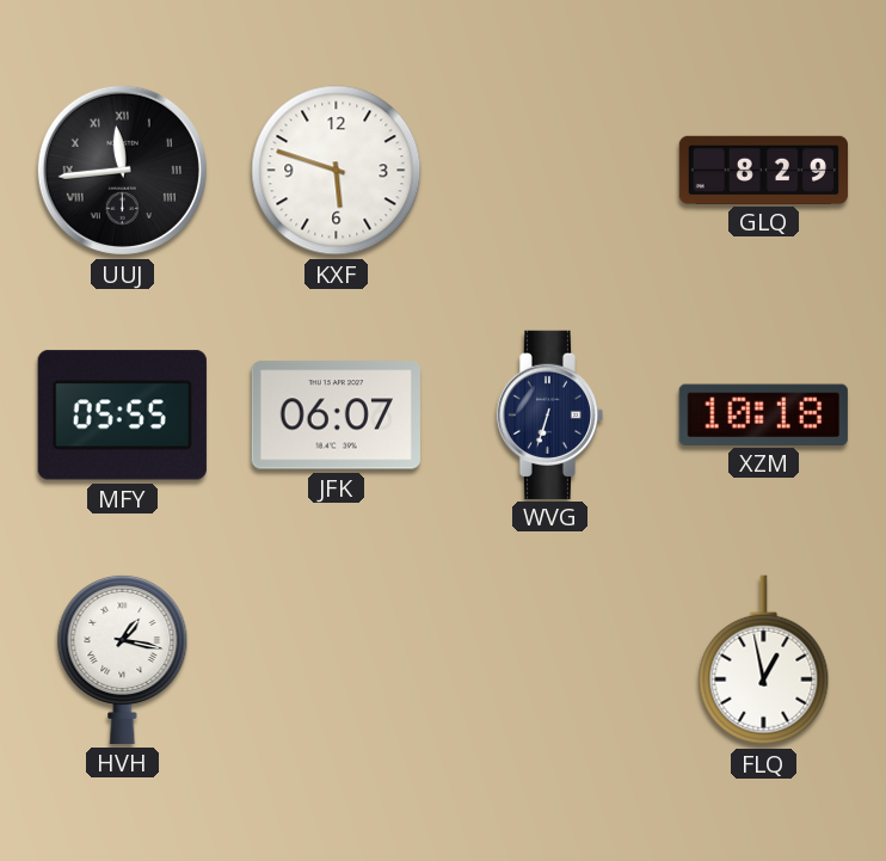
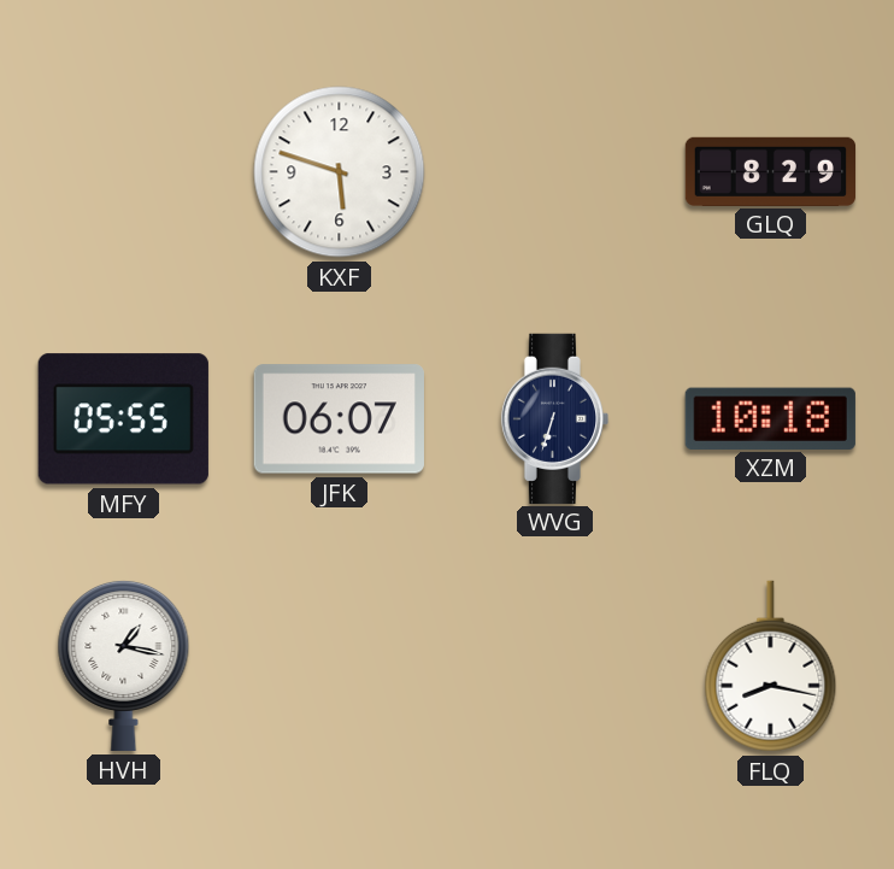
UUJ: 11:44 -> none (122, 170)
FLQ: 12:58 -> 8:17 (771, 667)
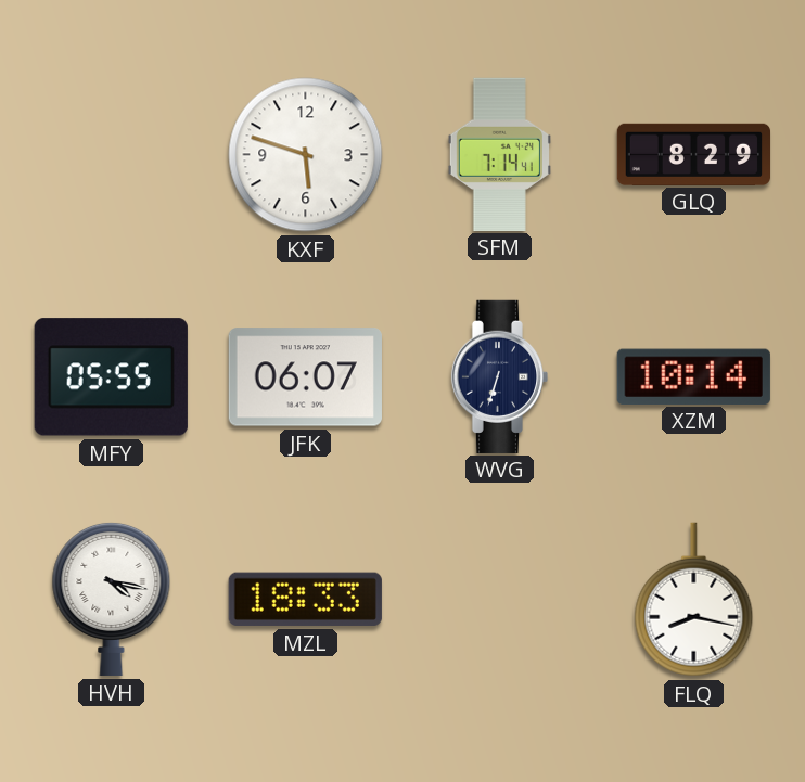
SFM: none -> 7:14 (499, 154)
XZM: 10:18 -> 10:14 (693, 376)
HVH: 1:17 -> 4:17 (112, 599)
MZL: none -> 18:33 (305, 599)
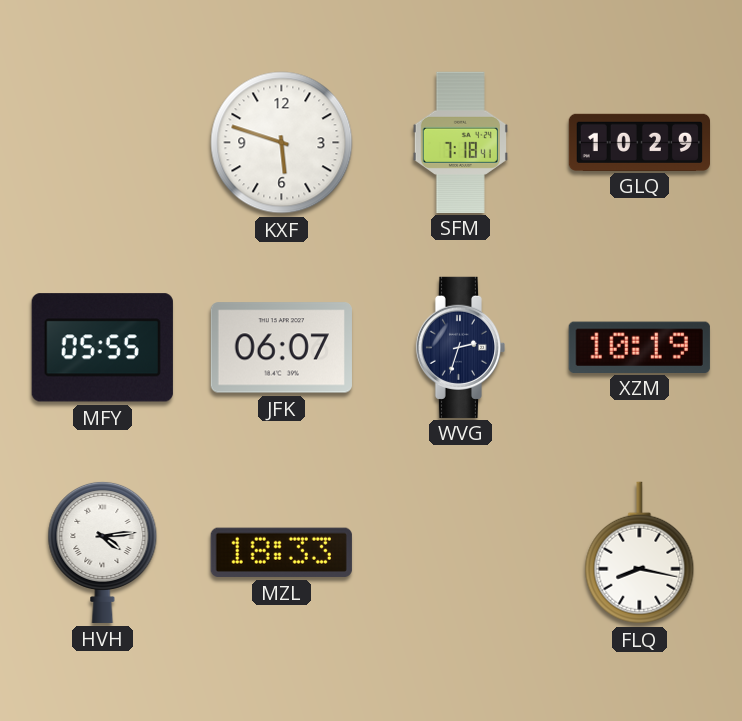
SFM: 7:14 -> 7:18 (460, 142)
GLQ: 8:29 -> 10:29 (640, 142)
WVG: 6:33 -> 2:33 (460, 347)
XZM: 10:14 -> 10:19 (639, 347)
HVH: 4:17 -> 4:14 (103, 552)
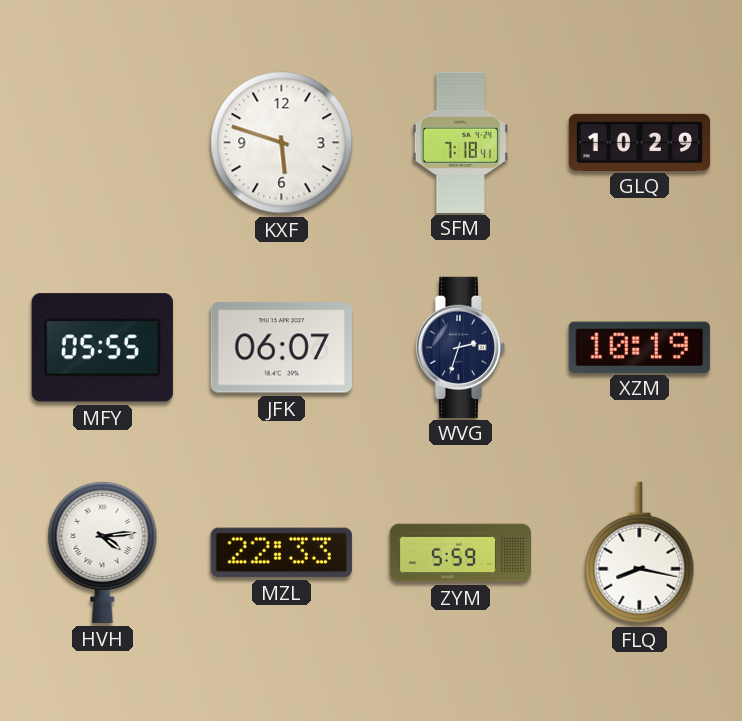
MZL: 18:33 -> 22:33 (281, 552)
ZYM: none -> 5:59 (460, 553)
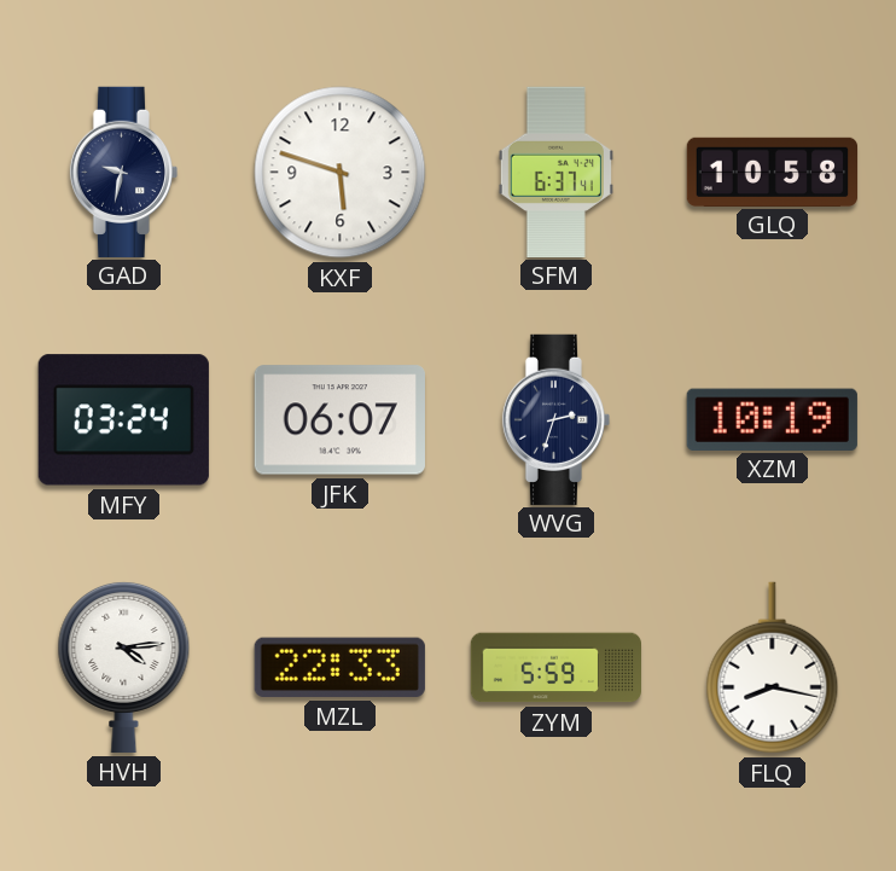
GAD: none -> 9:32 (123, 172)
SFM: 7:18 -> 6:37 (555, 172)
GLQ: 10:29 -> 10:58 (773, 172)
MFY: 05:55 -> 03:24 (123, 420)
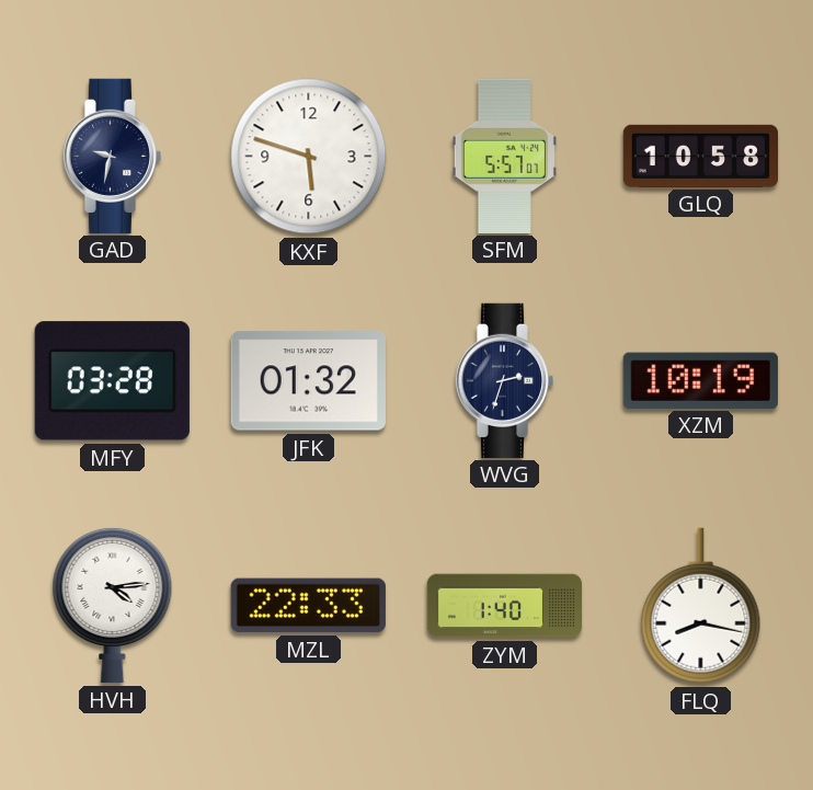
SFM: 6:37 -> 5:57 (504, 156)
MFY: 03:24 -> 03:28 (112, 381)
JFK: 06:07 -> 01:32 (308, 381)
ZYM: 5:59 -> 1:40 (504, 606)
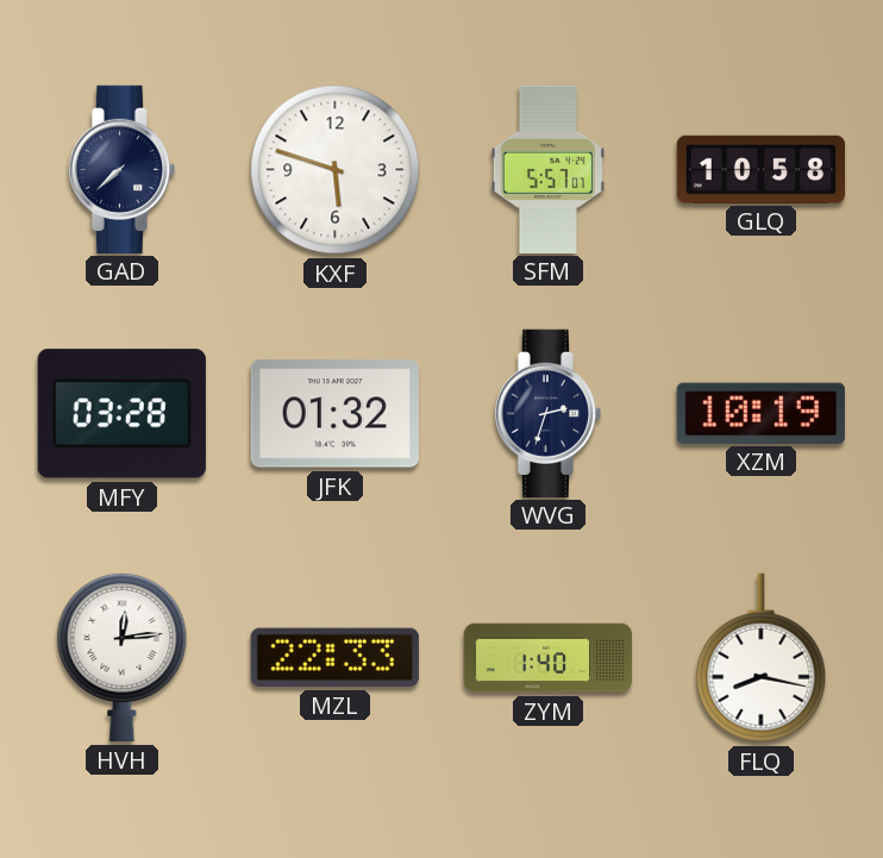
GAD: 9:32 -> 7:38 (121, 169)
HVH: 4:14 -> 12:14 (123, 657)
